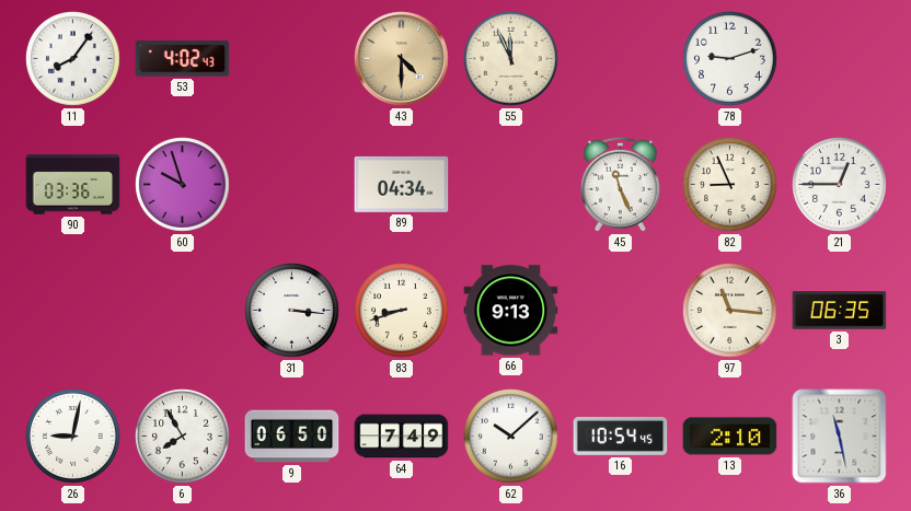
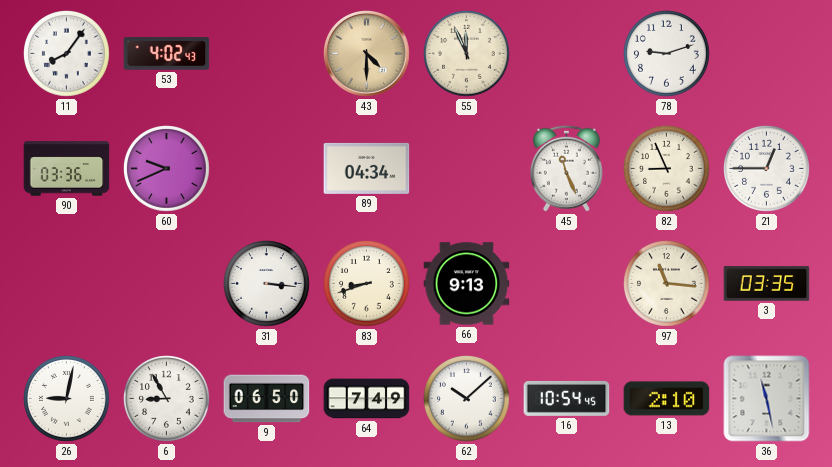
60: 9:57 -> 9:41 (167, 169)
3: 06:35 -> 03:35 (767, 284)
6: 7:55 -> 8:55 (167, 399)
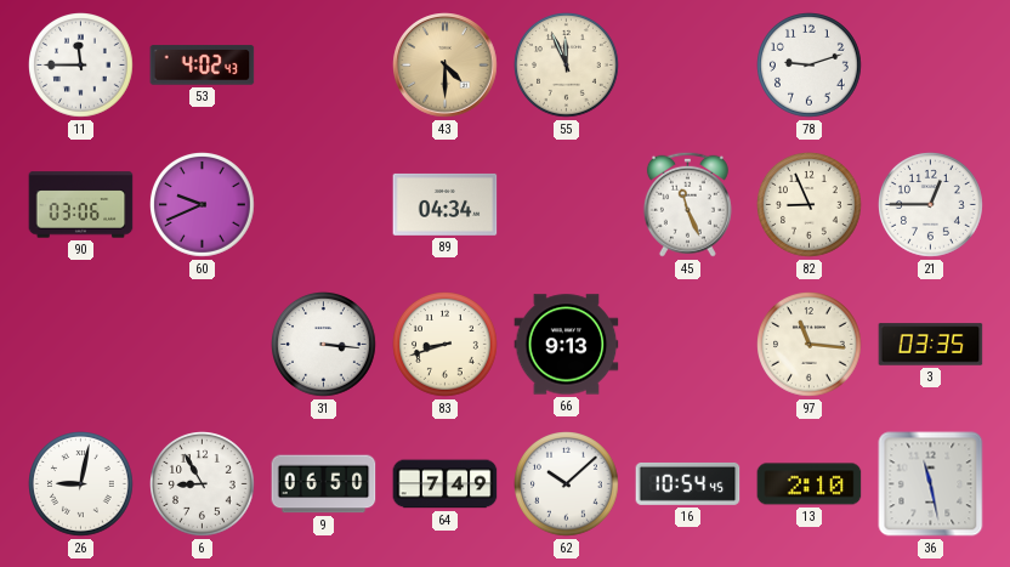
11: 8:06 -> 11:45 (81, 66)
90: 03:36 -> 03:06 (81, 205)
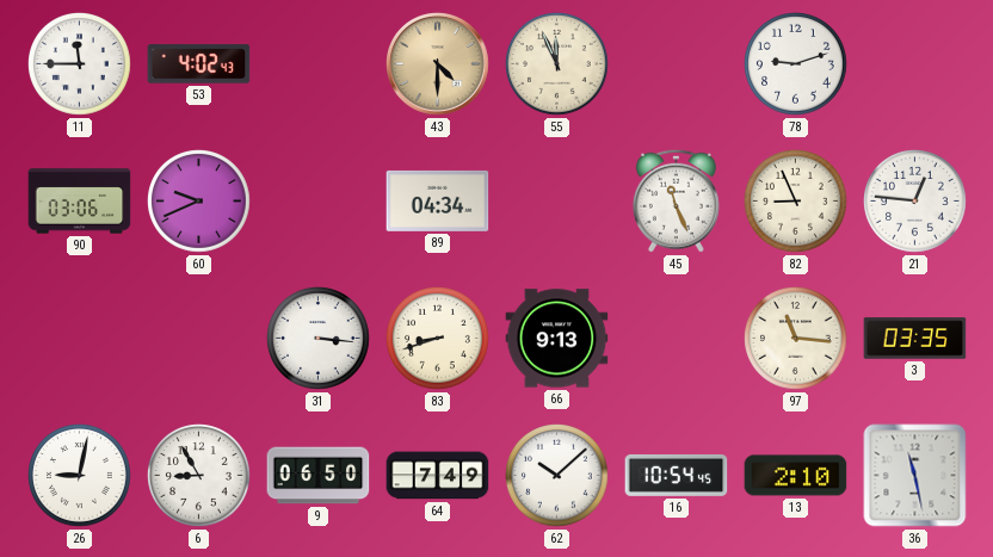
21: 12:45 -> 12:46 (915, 202)
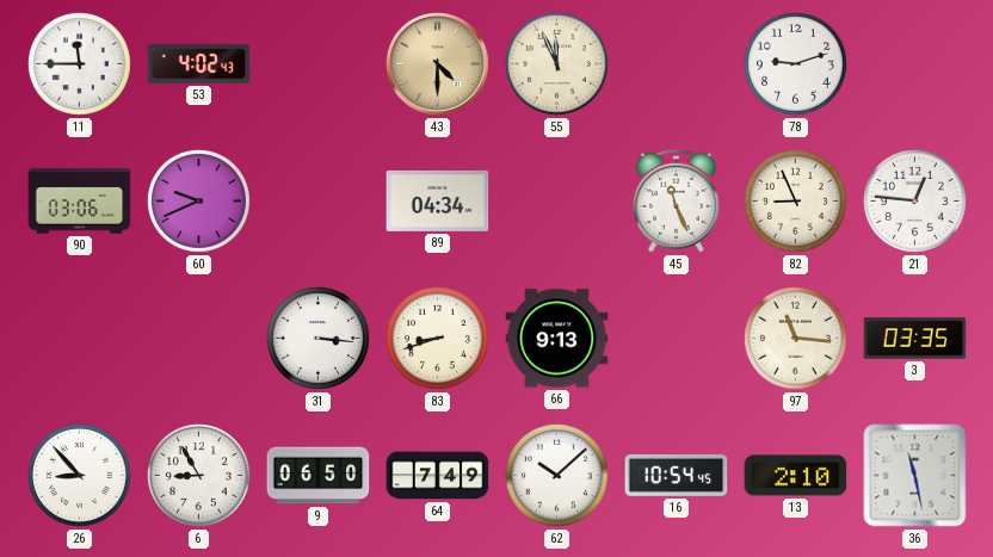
26: 9:02 -> 8:53 (80, 476)
